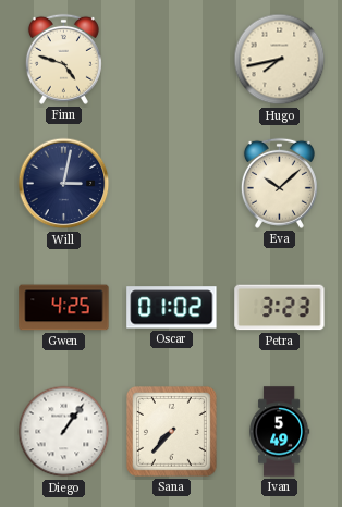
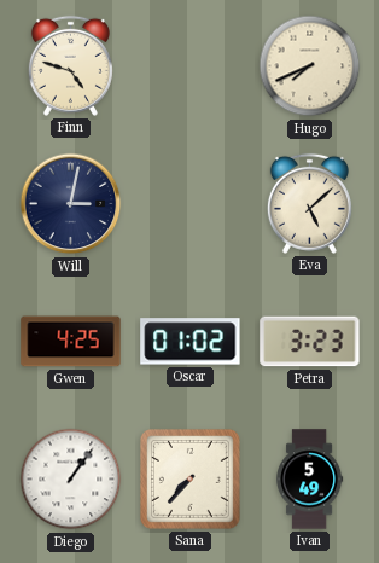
Hugo: 7:43 -> 7:41 (310, 66)
Eva: 10:08 -> 5:08 (309, 203)
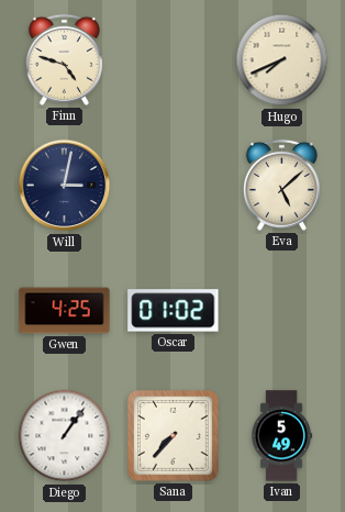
Petra: 3:23 -> none (310, 342)
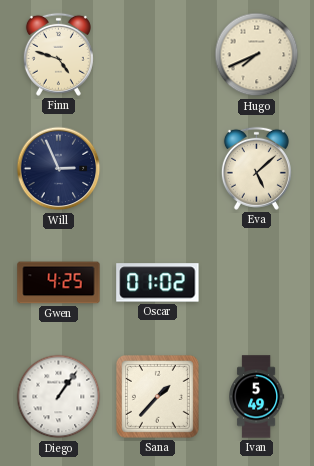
Will: 3:02 -> 2:56 (59, 169)
Sana: 7:37 -> 1:37 (157, 396)
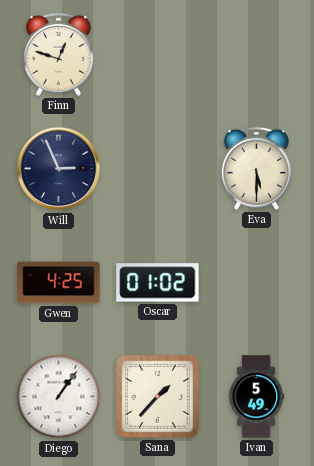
Finn: 4:48 -> 12:48 (58, 54)
Hugo: 7:41 -> none (257, 55)
Eva: 5:08 -> 5:30 (256, 168)
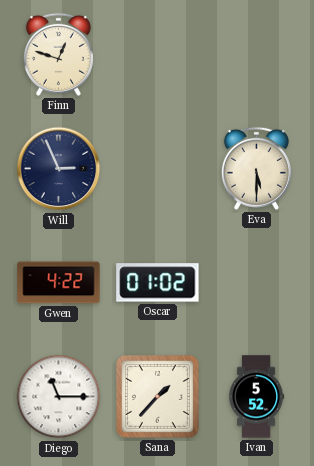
Gwen: 4:25 -> 4:22 (59, 283)
Diego: 1:06 -> 11:15 (59, 397)
Ivan: 5:49 -> 5:52 (257, 397)
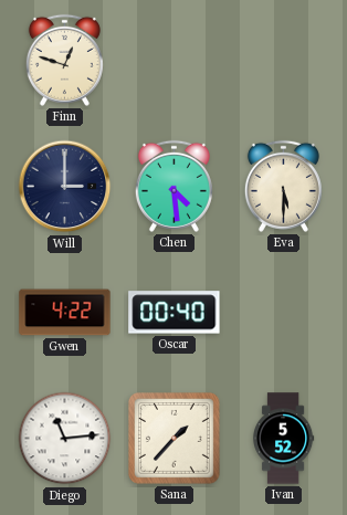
Will: 2:56 -> 3:00 (65, 187)
Chen: none -> 4:29 (173, 186)
Oscar: 01:02 -> 00:40 (175, 313)
Diego: 11:15 -> 11:14 (65, 439)
